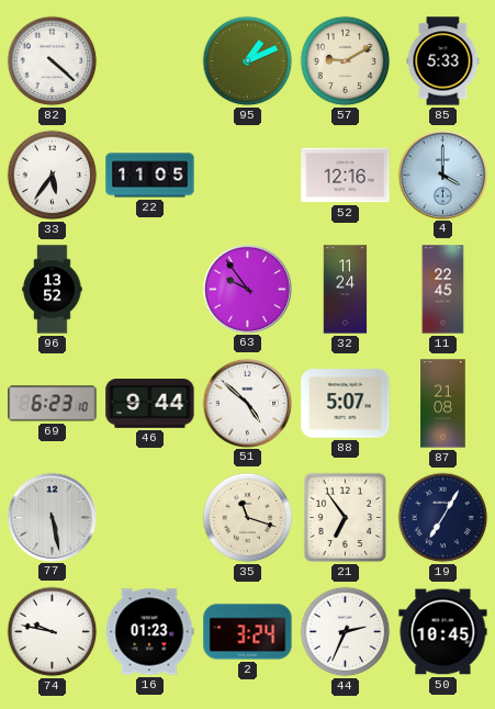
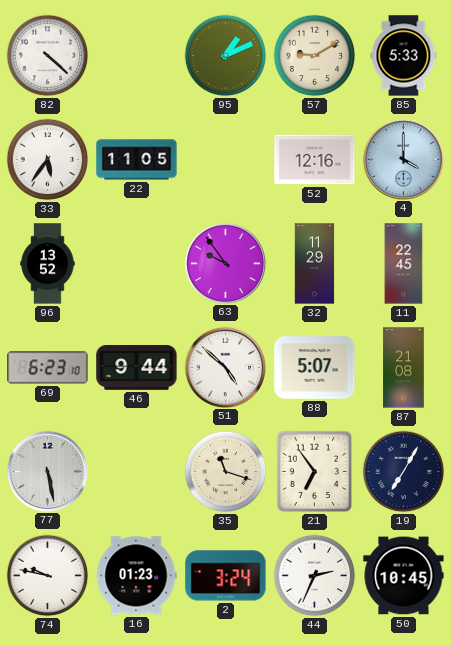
32: 11:24 -> 11:29 (315, 264)
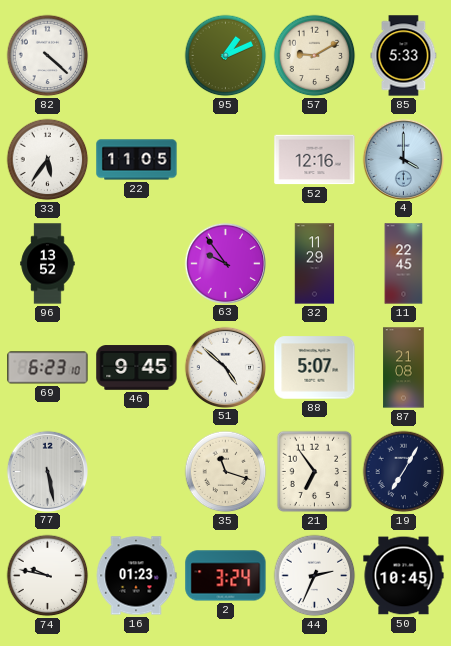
46: 9:44 -> 9:45 (137, 368)
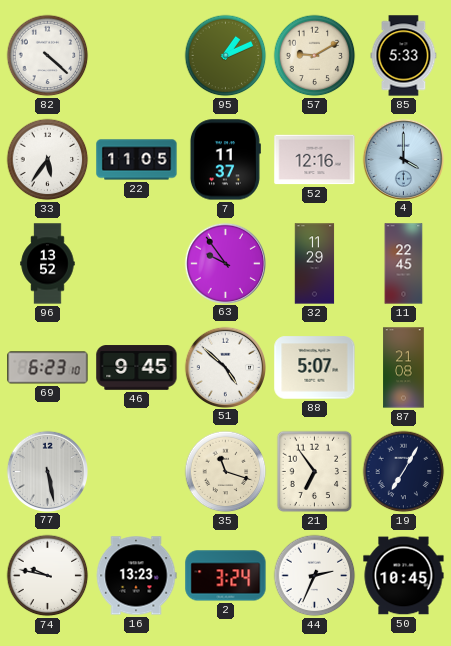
7: none -> 11:37 (225, 160)
16: 01:23 -> 13:23 (136, 576)
